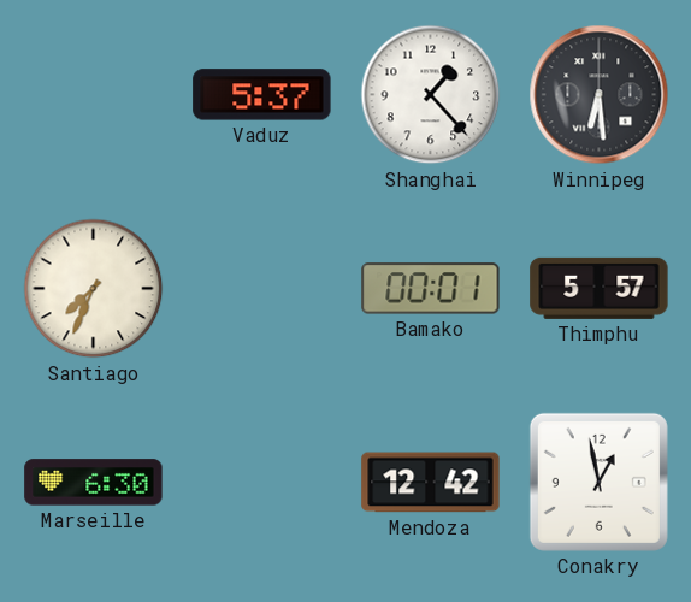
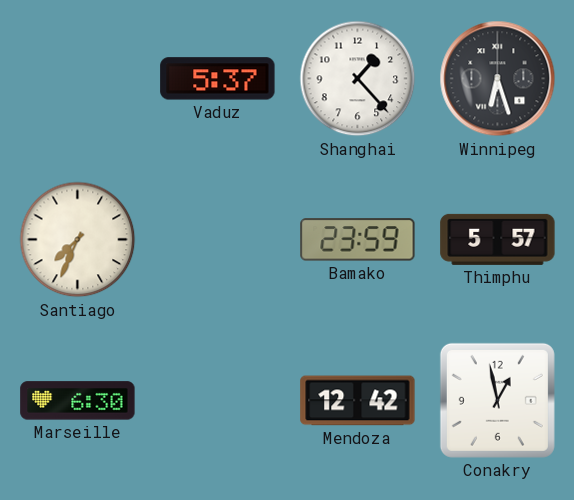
Winnipeg: 6:29 -> 6:27 (498, 79)
Bamako: 00:01 -> 23:59 (358, 240)
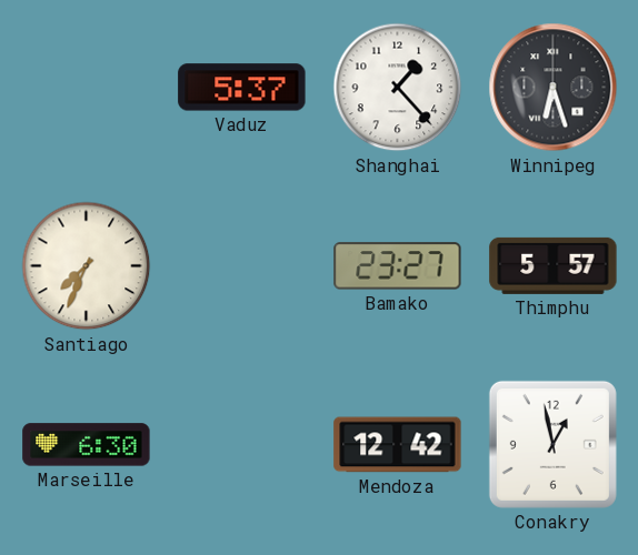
Bamako: 23:59 -> 23:27 (398, 266)
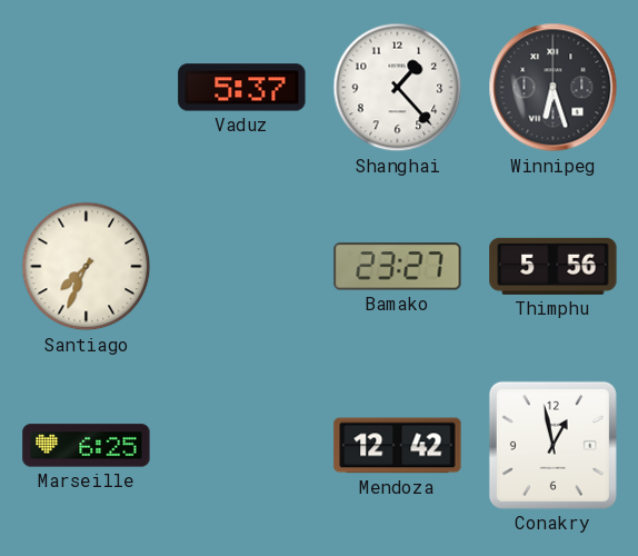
Thimphu: 5:57 -> 5:56 (554, 266)
Marseille: 6:30 -> 6:25 (87, 446)
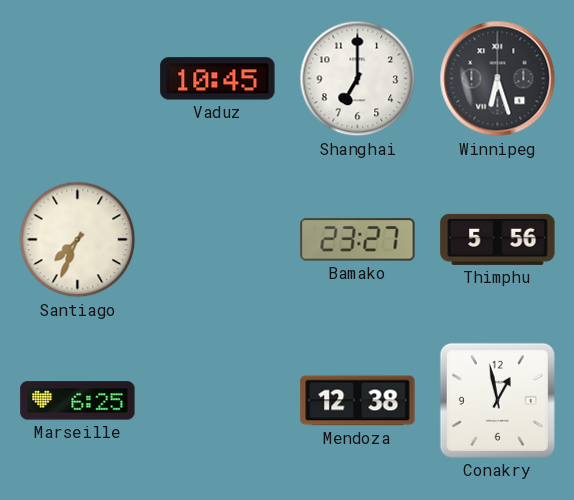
Vaduz: 5:37 -> 10:45 (218, 79)
Shanghai: 1:23 -> 7:00 (358, 79)
Mendoza: 12:42 -> 12:38 (358, 401)
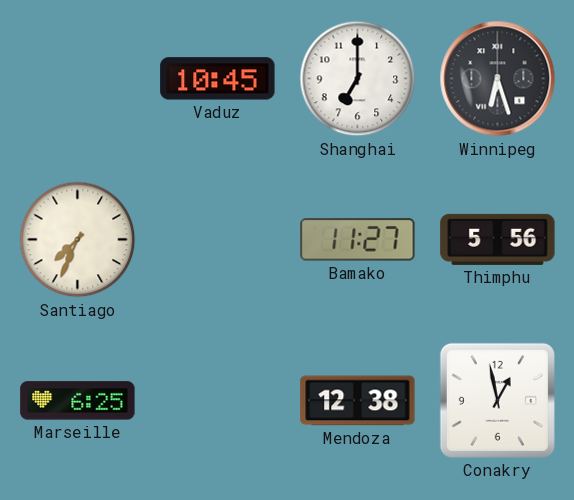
Bamako: 23:27 -> 11:27 (358, 240)
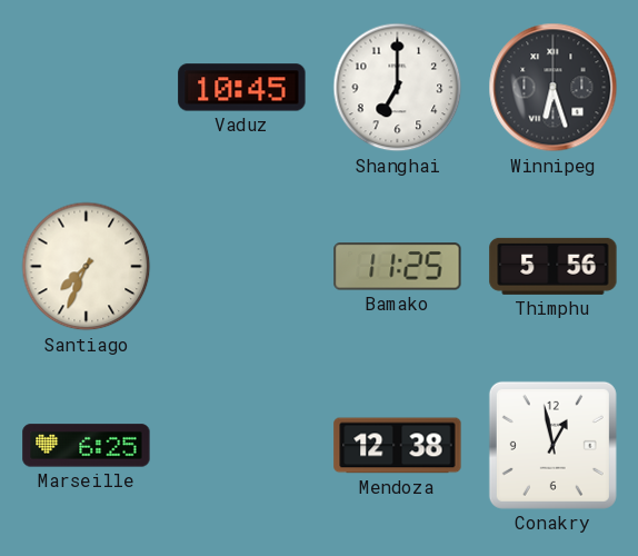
Bamako: 11:27 -> 11:25 (398, 267)
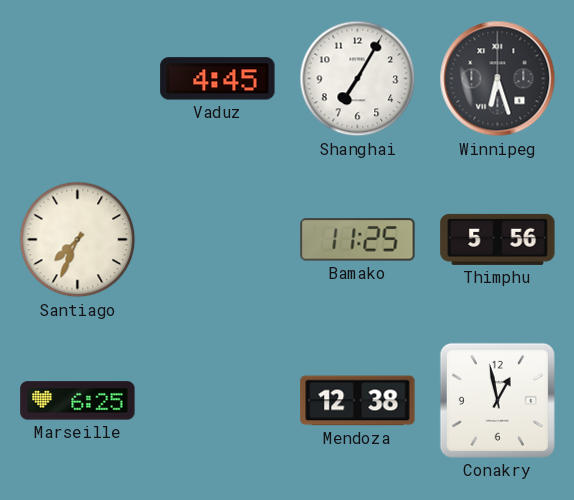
Vaduz: 10:45 -> 4:45 (218, 79)
Shanghai: 7:00 -> 7:05 (358, 79)
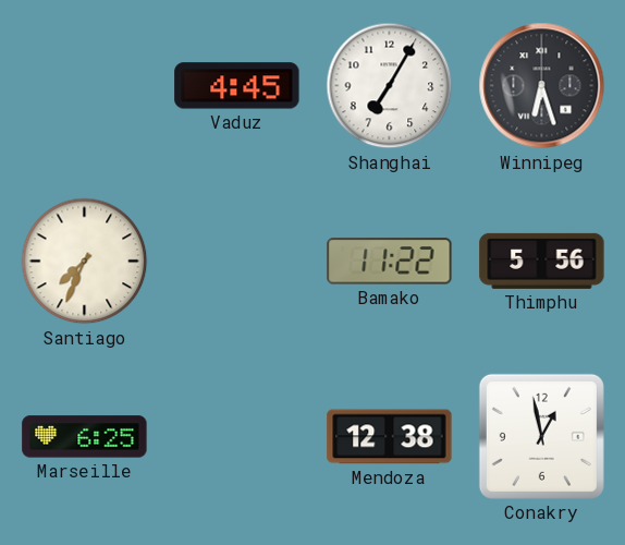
Bamako: 11:25 -> 11:22 (390, 262)
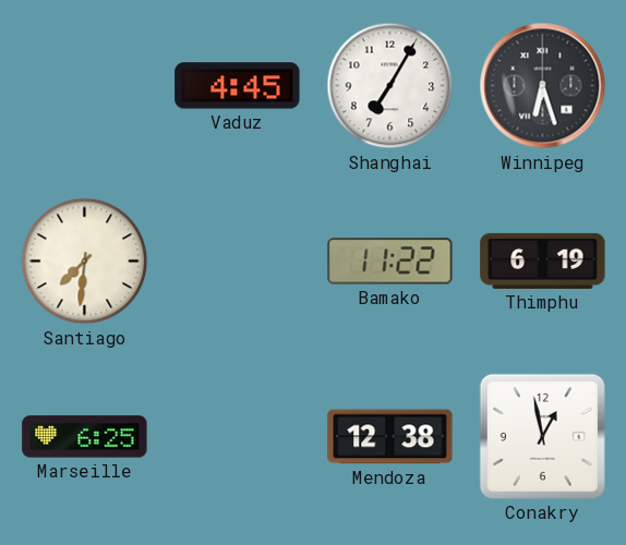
Santiago: 7:34 -> 7:31 (85, 262)
Thimphu: 5:56 -> 6:19 (543, 261)
